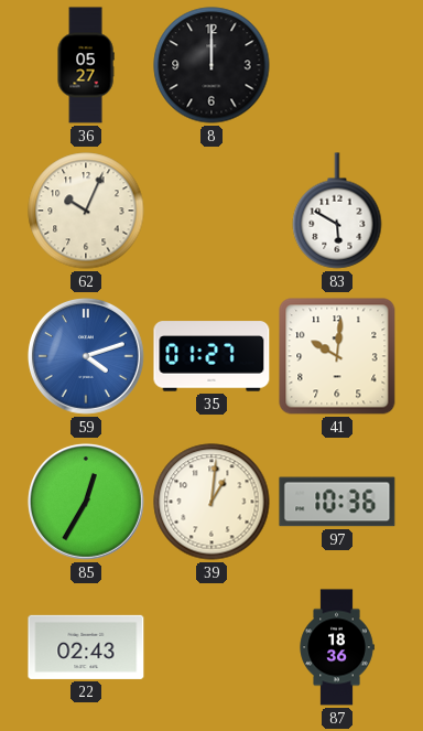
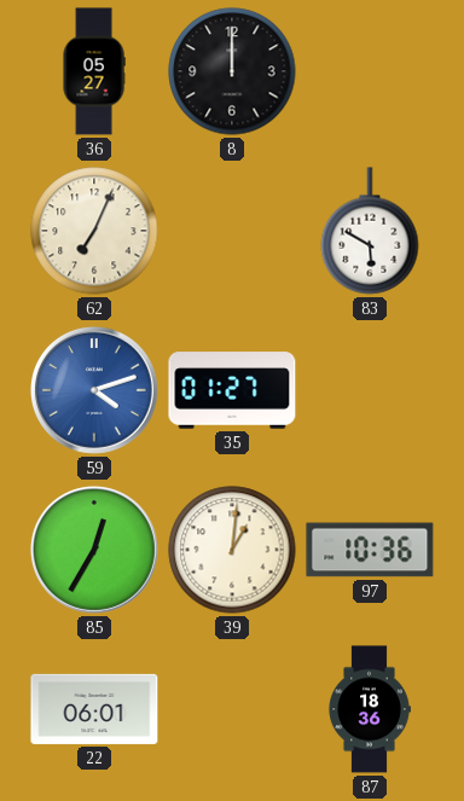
62: 10:04 -> 7:04 (94, 231)
41: 10:01 -> none (337, 356)
22: 02:43 -> 06:01 (94, 709)
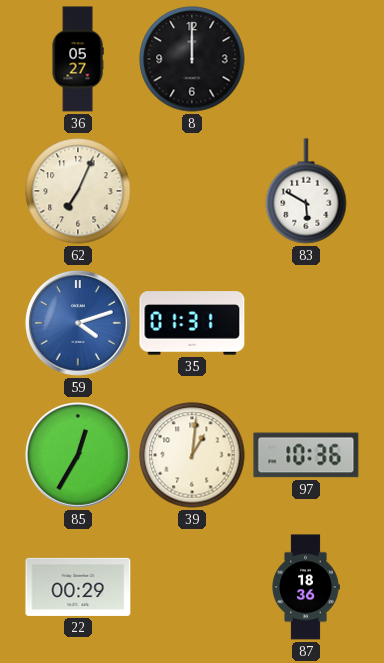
35: 01:27 -> 01:31 (192, 323)
22: 06:01 -> 00:29 (78, 587)
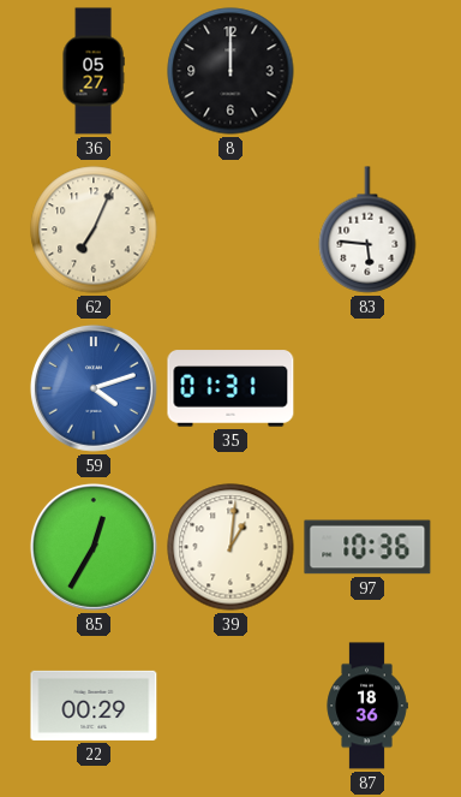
83: 5:50 -> 5:46 (367, 230)
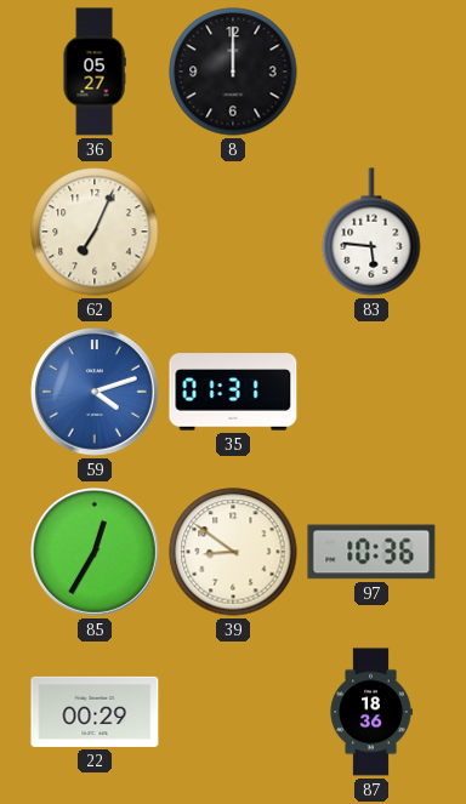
39: 1:01 -> 8:51 (233, 552)
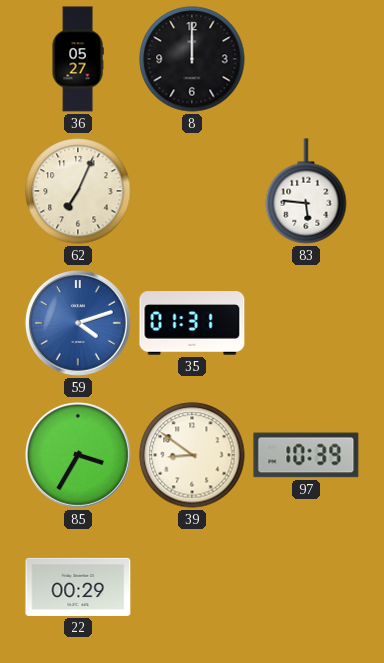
85: 12:35 -> 3:35 (78, 455)
97: 10:36 -> 10:39 (306, 455)
87: 18:36 -> none (371, 712)
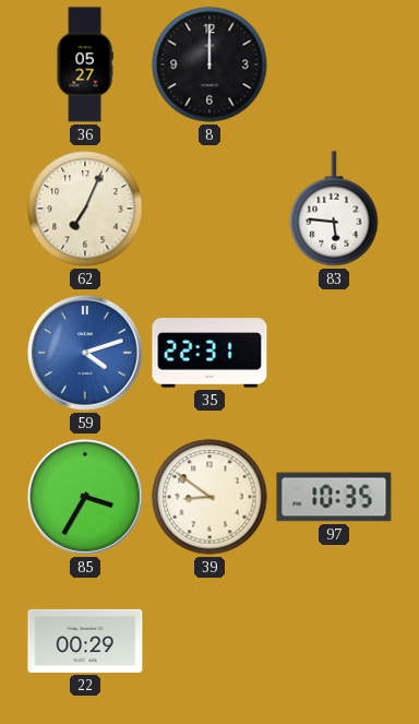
35: 01:31 -> 22:31 (209, 353)
97: 10:39 -> 10:35 (334, 497)
